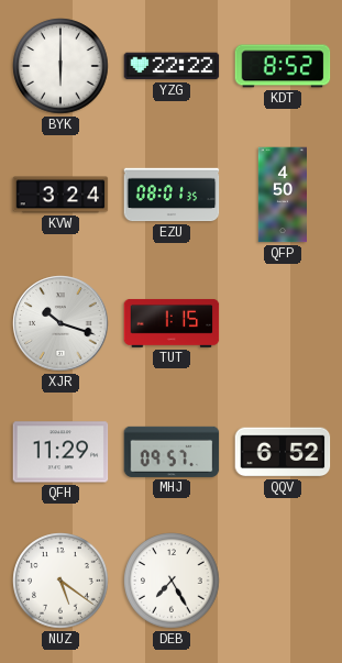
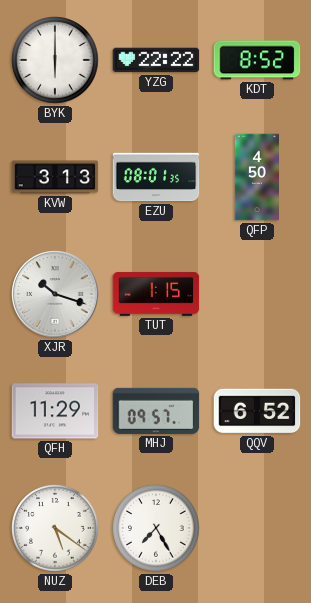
KVW: 3:24 -> 3:13 (55, 177)
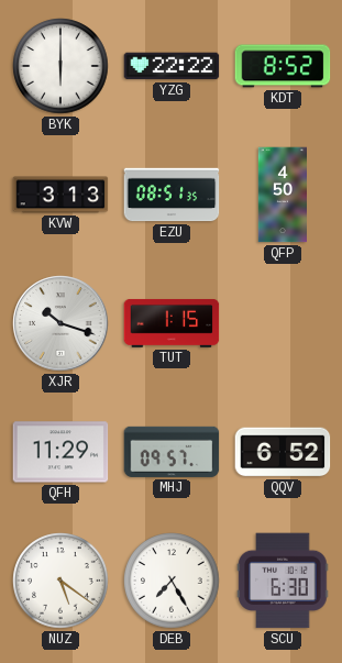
EZU: 08:01 -> 08:51 (172, 195)
SCU: none -> 6:30 (283, 581)
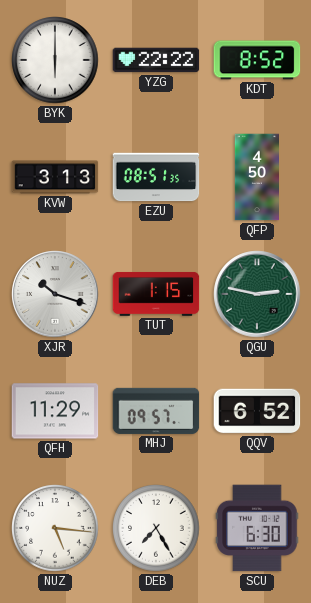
QGU: none -> 2:47 (257, 294)
NUZ: 5:21 -> 5:16 (55, 528)
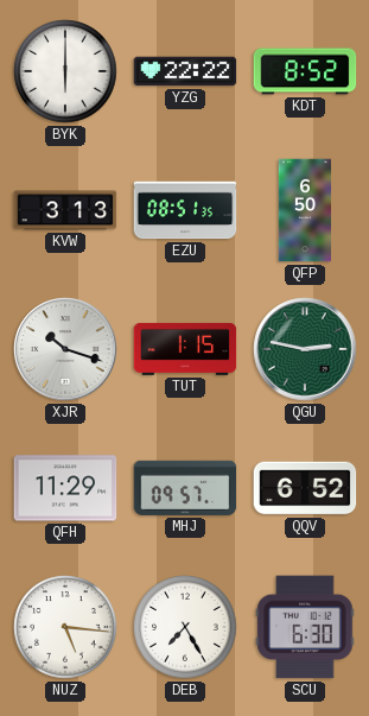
QFP: 4:50 -> 6:50 (304, 210)
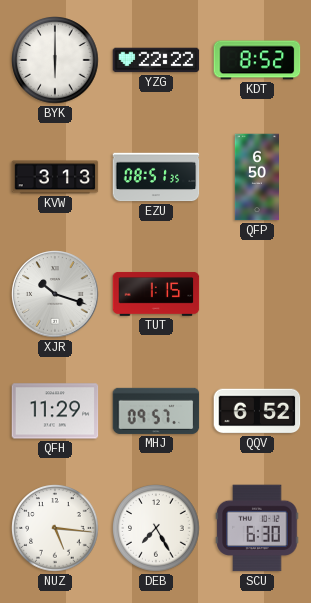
QGU: 2:47 -> none (305, 349)
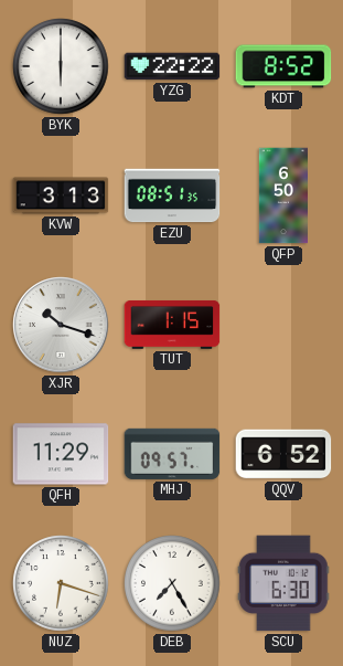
NUZ: 5:16 -> 6:18 (61, 583)
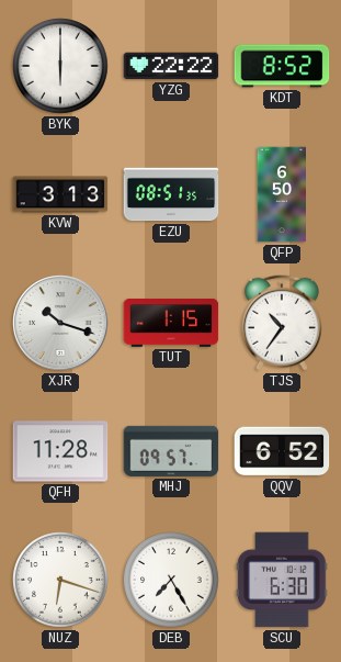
TJS: none -> 10:36 (282, 323)
QFH: 11:29 -> 11:28 (60, 451)
